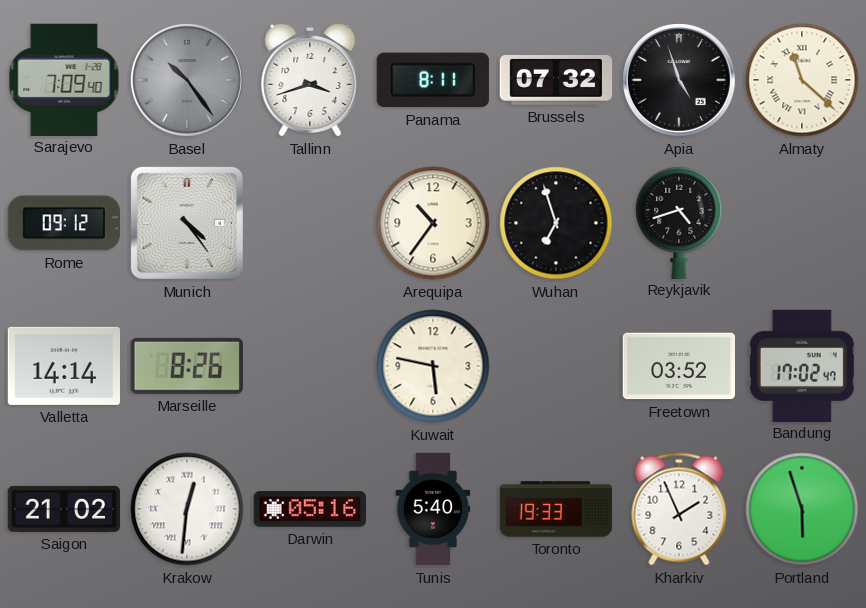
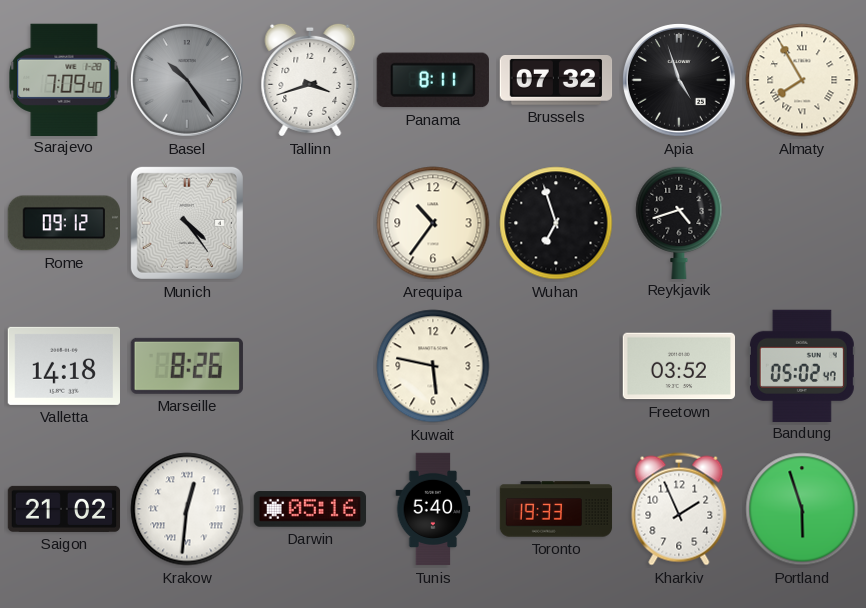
Almaty: 11:22 -> 7:55 (802, 80)
Valletta: 14:14 -> 14:18 (63, 366)
Bandung: 17:02 -> 05:02 (802, 365)
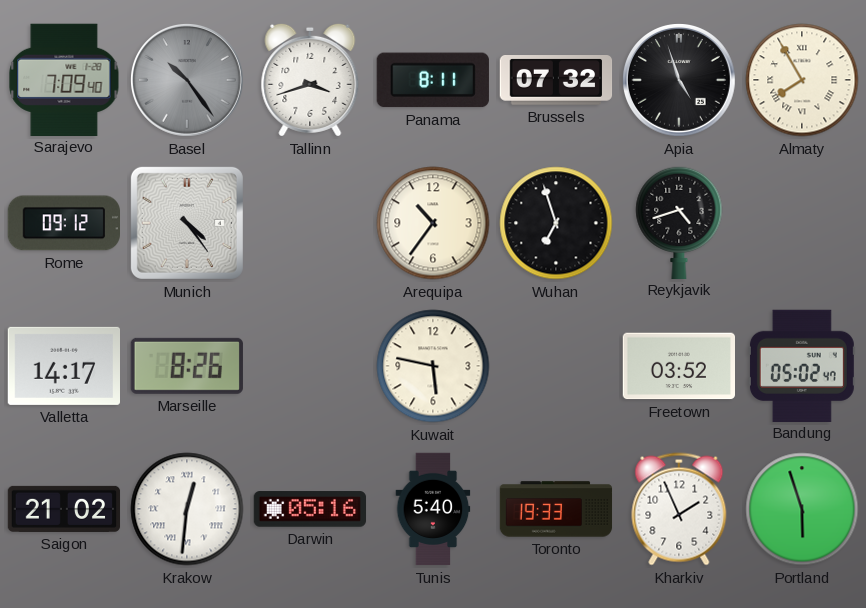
Valletta: 14:18 -> 14:17 (63, 366)
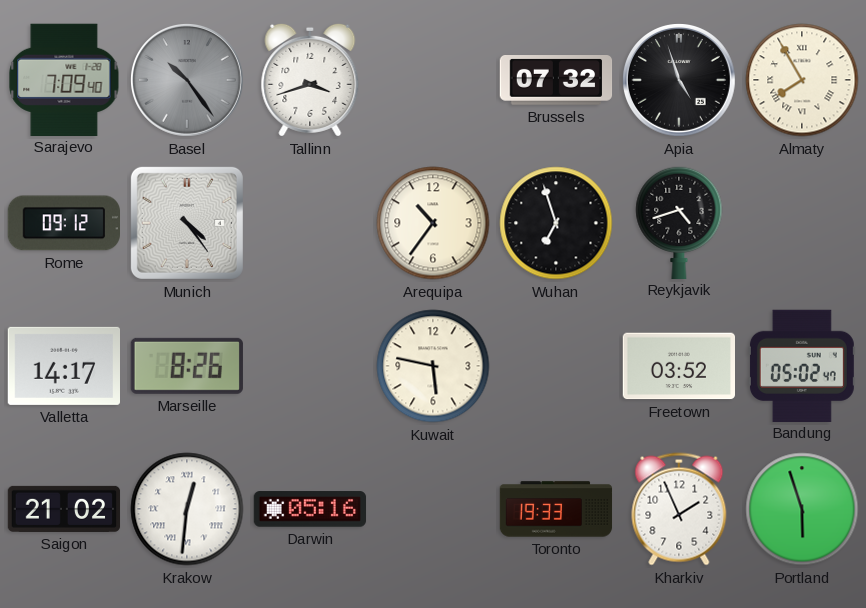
Panama: 8:11 -> none (433, 80)
Tunis: 5:40 -> none (433, 509)
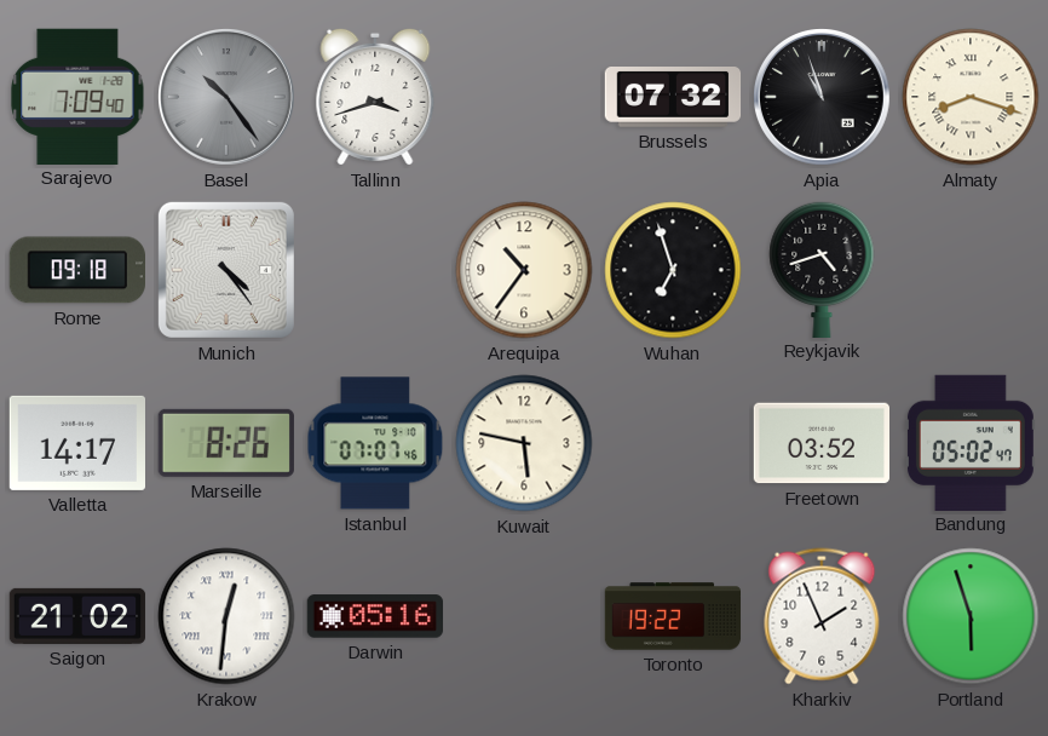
Apia: 4:57 -> 10:57 (823, 98)
Almaty: 7:55 -> 8:18 (971, 97)
Rome: 09:12 -> 09:18 (76, 270)
Istanbul: none -> 07:07 (375, 443)
Toronto: 19:33 -> 19:22 (673, 616)
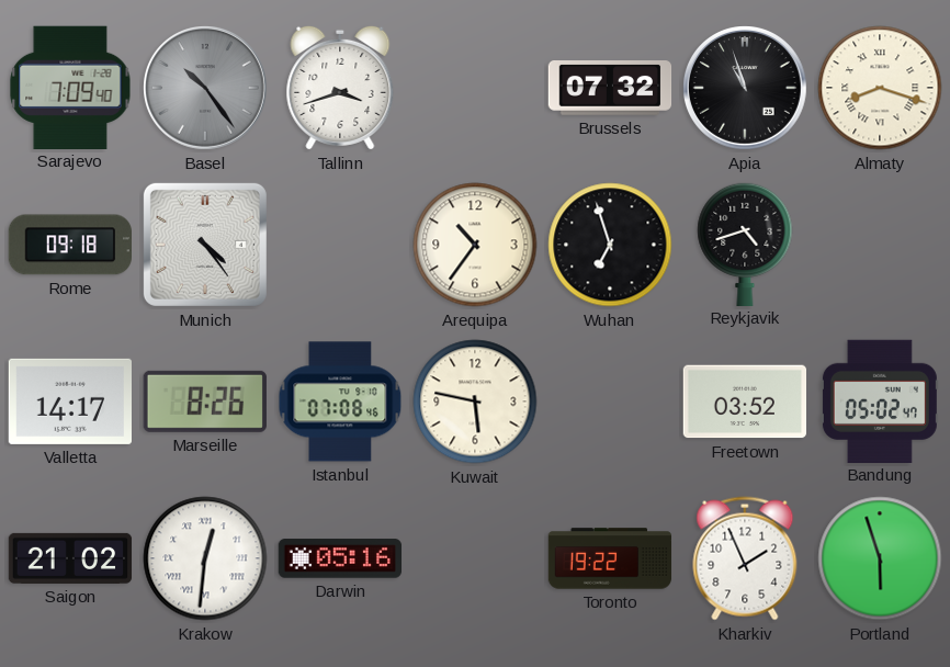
Istanbul: 07:07 -> 07:08 (340, 402)
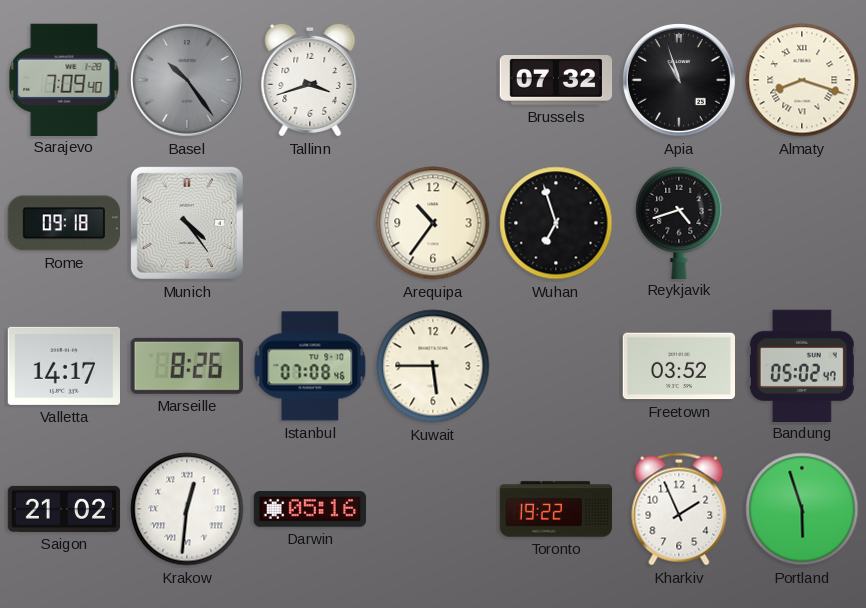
Kuwait: 5:47 -> 5:45 (433, 366)
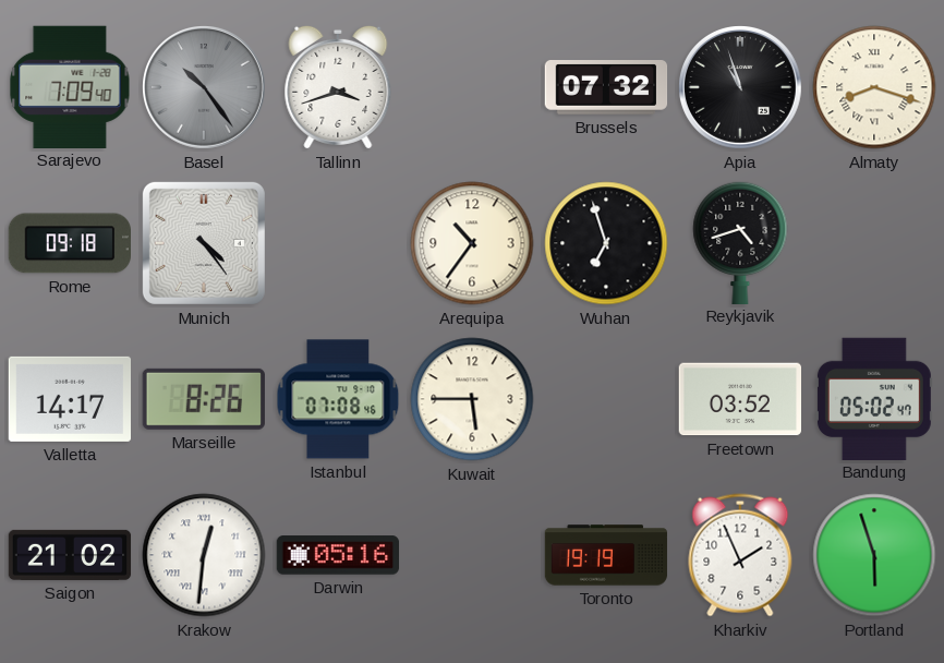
Toronto: 19:22 -> 19:19 (606, 555)
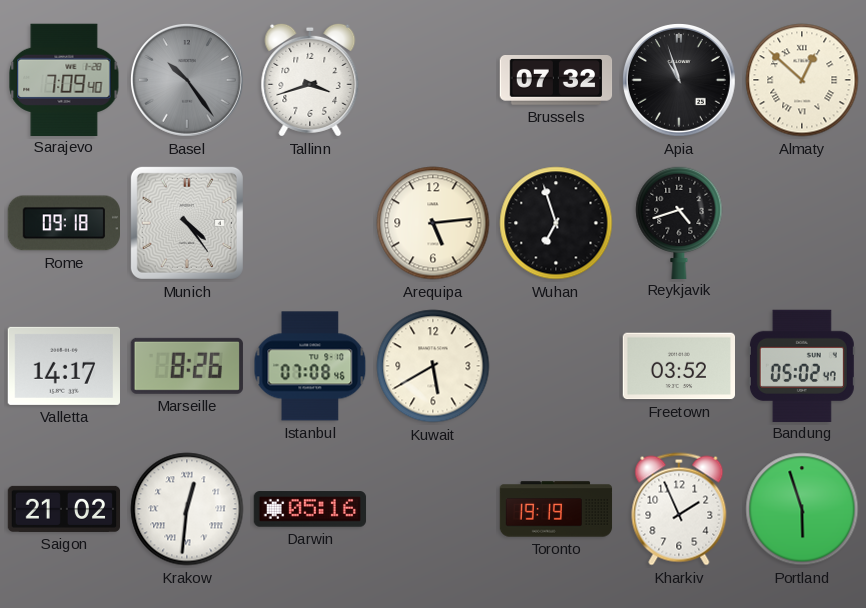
Almaty: 8:18 -> 12:52 (802, 80)
Arequipa: 10:36 -> 5:14 (433, 223)
Kuwait: 5:45 -> 5:40 (433, 366)
